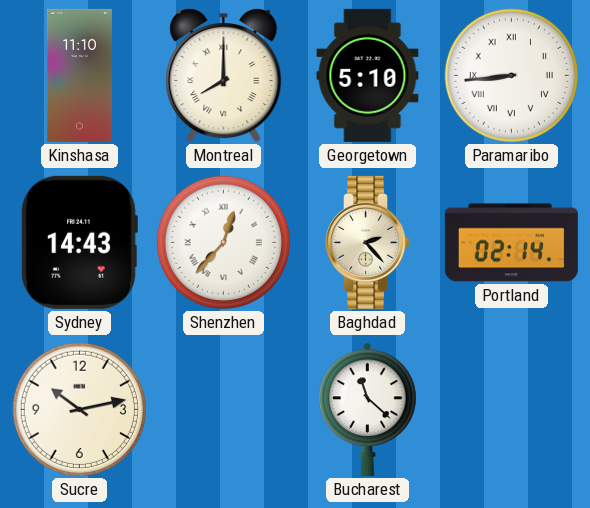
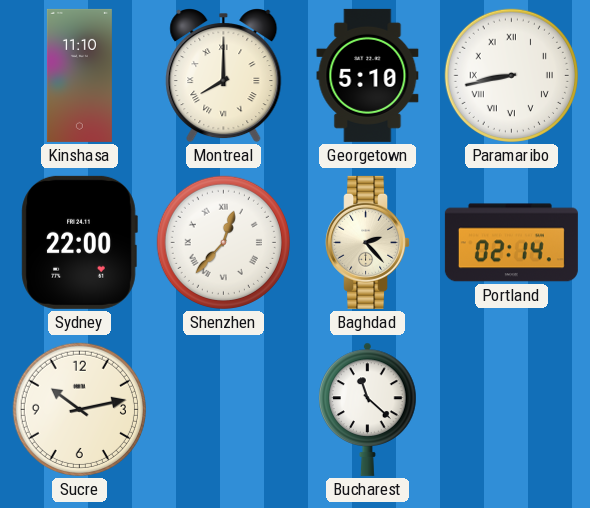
Paramaribo: 8:44 -> 8:43 (511, 75)
Sydney: 14:43 -> 22:00 (79, 242)
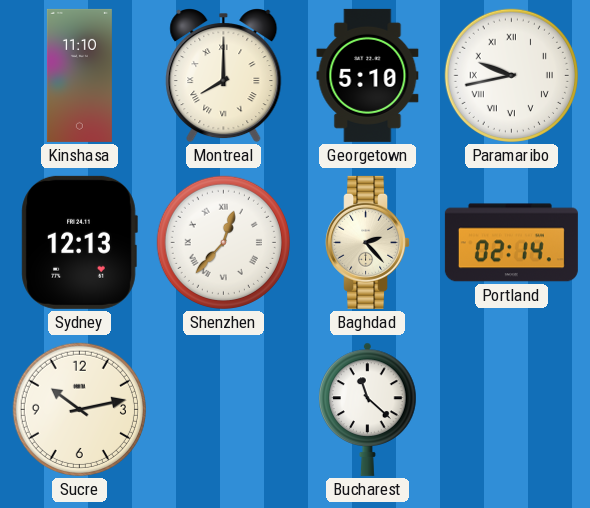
Paramaribo: 8:43 -> 9:43 (511, 75)
Sydney: 22:00 -> 12:13 (79, 242)
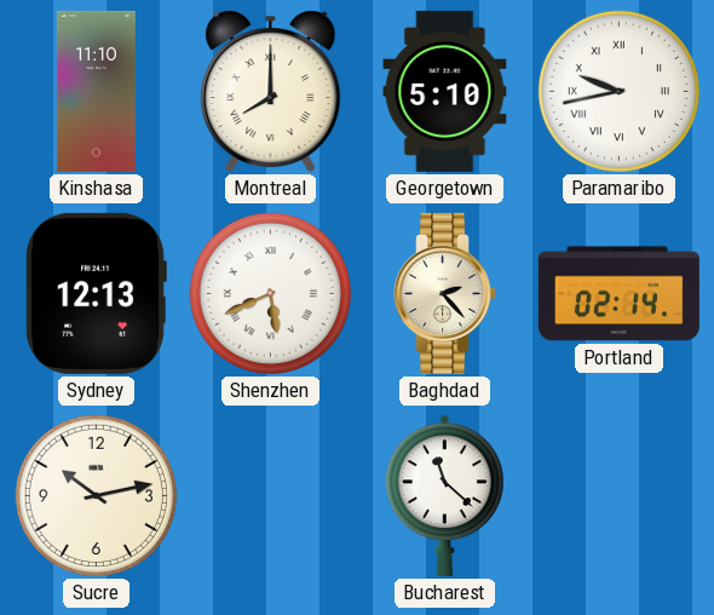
Shenzhen: 12:37 -> 5:41 (270, 293)
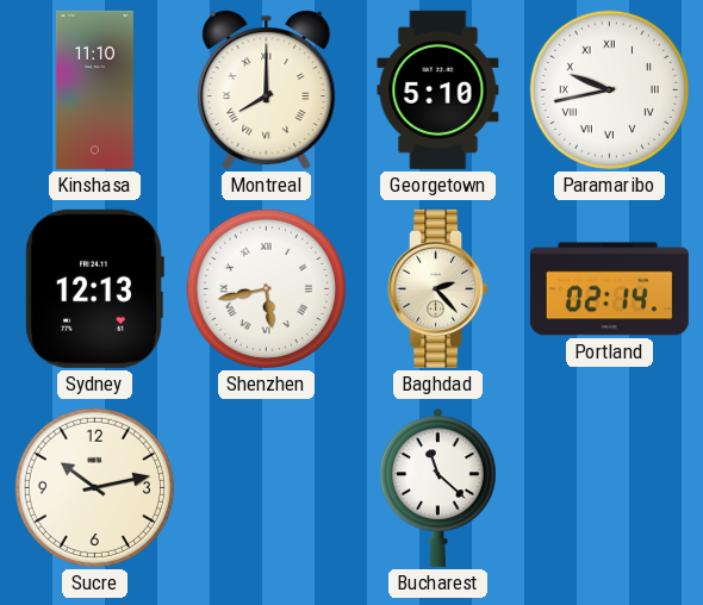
Shenzhen: 5:41 -> 5:43 (266, 288)
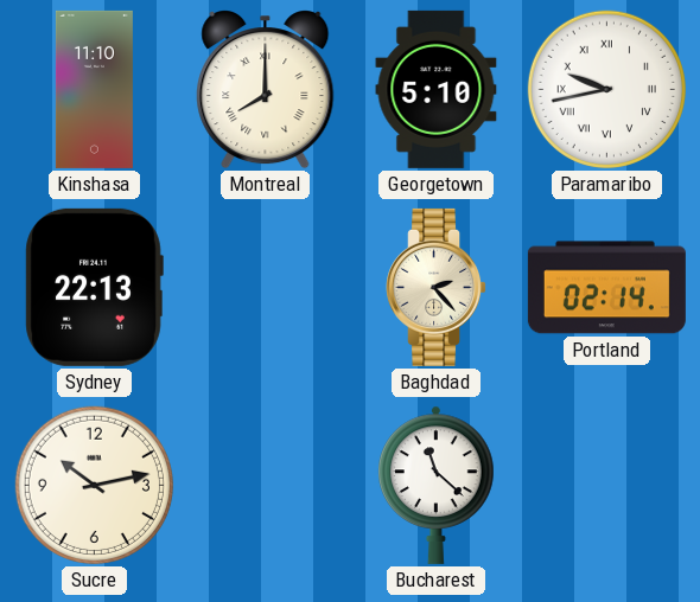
Sydney: 12:13 -> 22:13 (94, 287)
Shenzhen: 5:43 -> none (266, 288)
